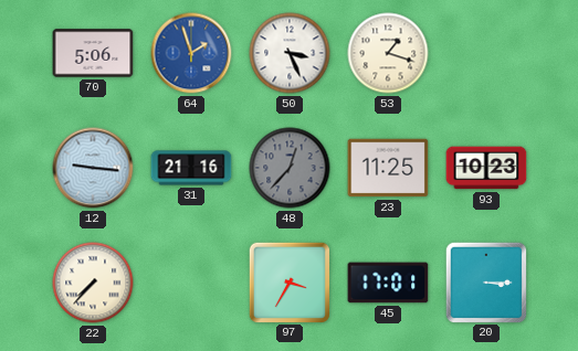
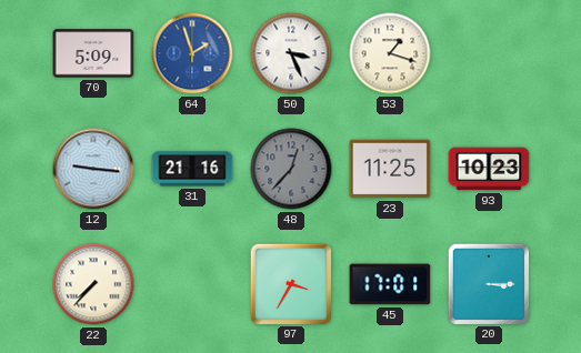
70: 5:06 -> 5:09 (93, 53)
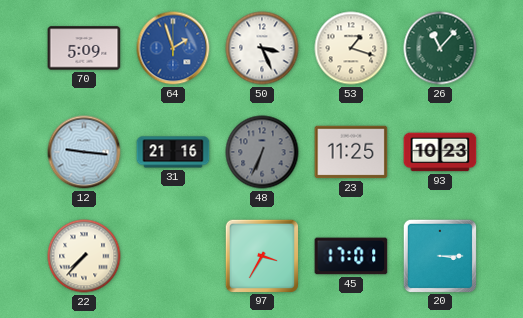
26: none -> 11:07 (440, 48)
48: 12:37 -> 6:34 (262, 152)
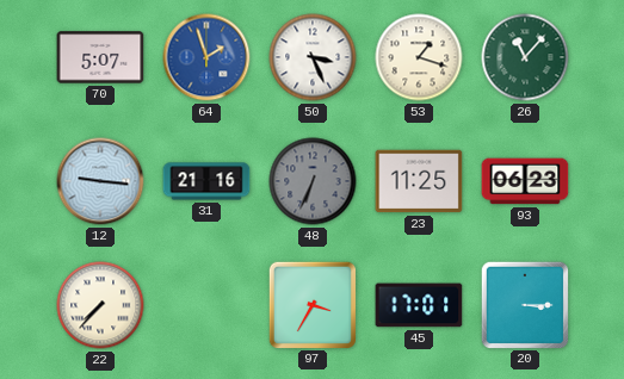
70: 5:09 -> 5:07 (100, 57)
93: 10:23 -> 06:23 (525, 181)
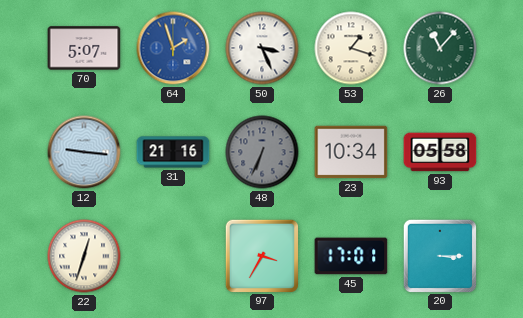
23: 11:25 -> 10:34 (351, 152)
93: 06:23 -> 05:58 (440, 152)
22: 7:37 -> 12:33 (84, 256)
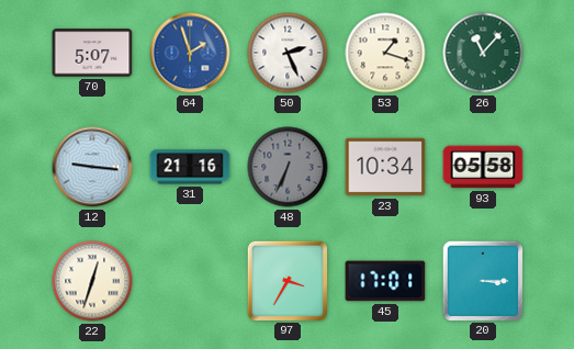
50: 3:26 -> 2:26 (288, 53)
